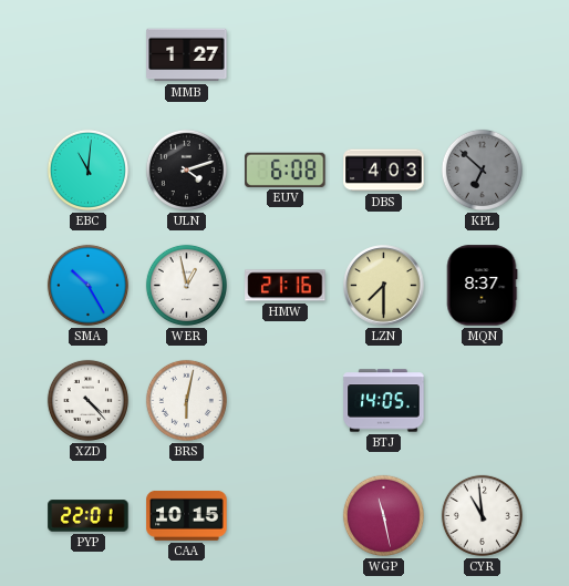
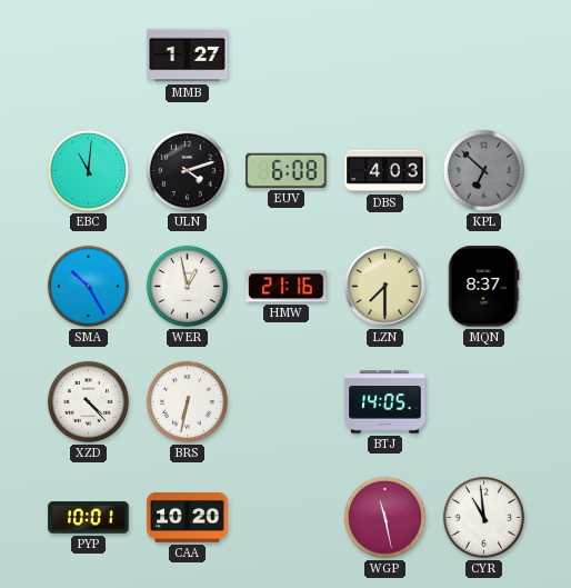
BRS: 6:02 -> 6:32 (187, 401)
PYP: 22:01 -> 10:01 (89, 518)
CAA: 10:15 -> 10:20 (188, 517)
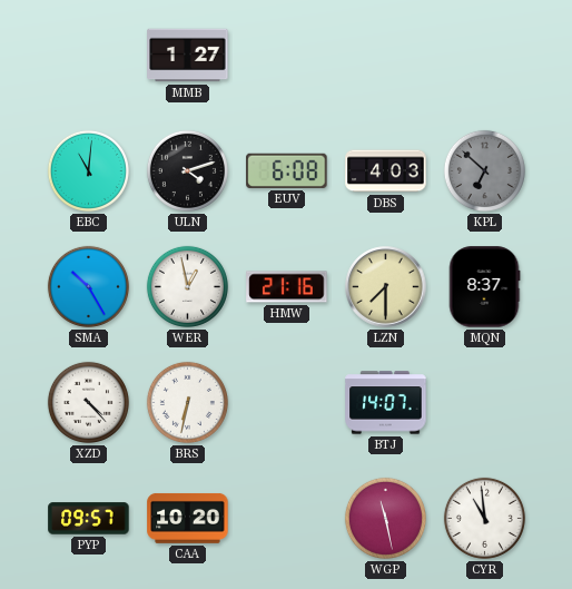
BTJ: 14:05 -> 14:07 (386, 403)
PYP: 10:01 -> 09:57 (89, 519)
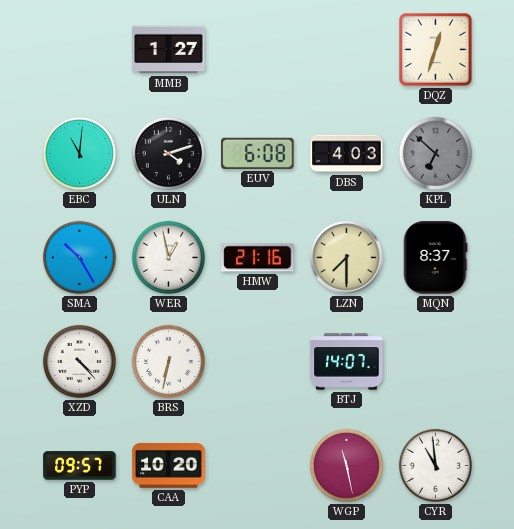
DQZ: none -> 12:33 (436, 50)
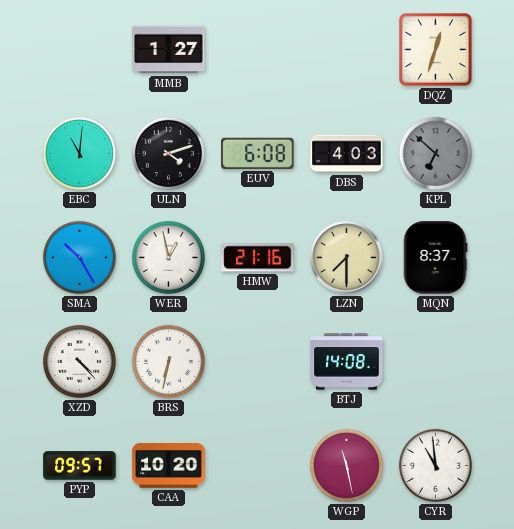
BTJ: 14:07 -> 14:08 (347, 362)
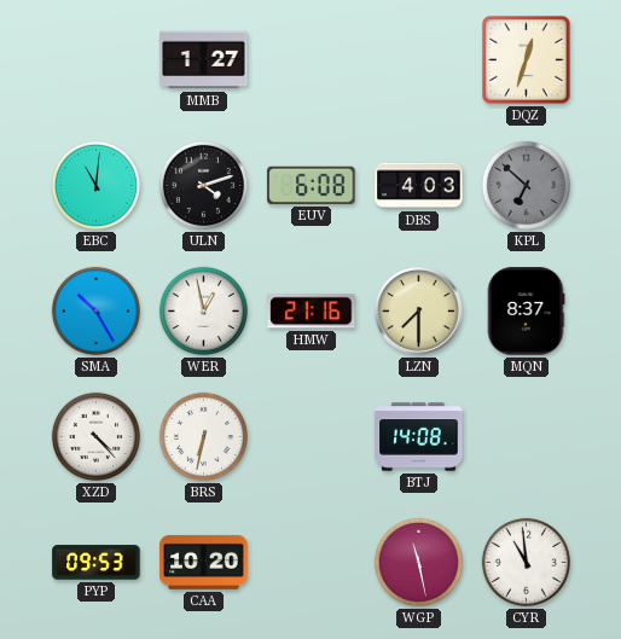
PYP: 09:57 -> 09:53 (97, 563)
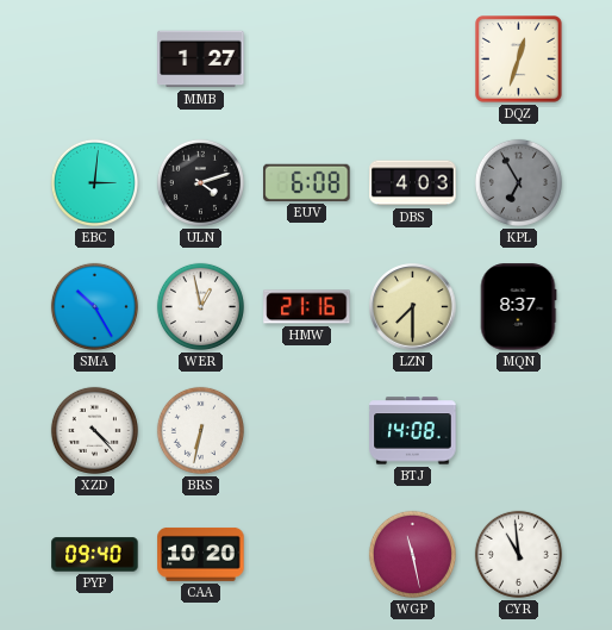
EBC: 11:01 -> 3:01 (94, 182)
KPL: 6:52 -> 6:55 (518, 182)
PYP: 09:53 -> 09:40 (95, 555)
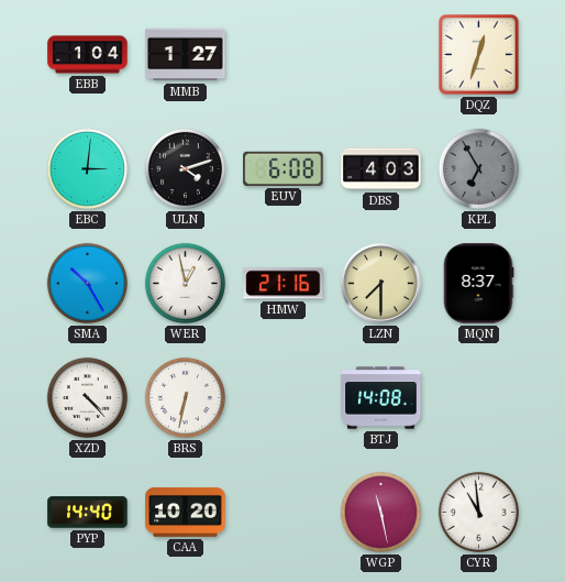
EBB: none -> 1:04 (88, 55)
PYP: 09:40 -> 14:40 (88, 513)
